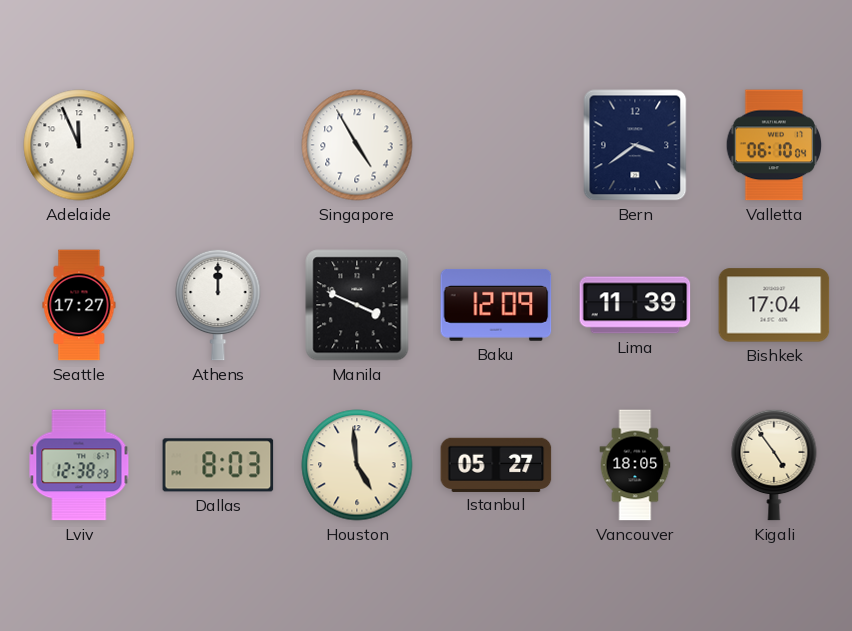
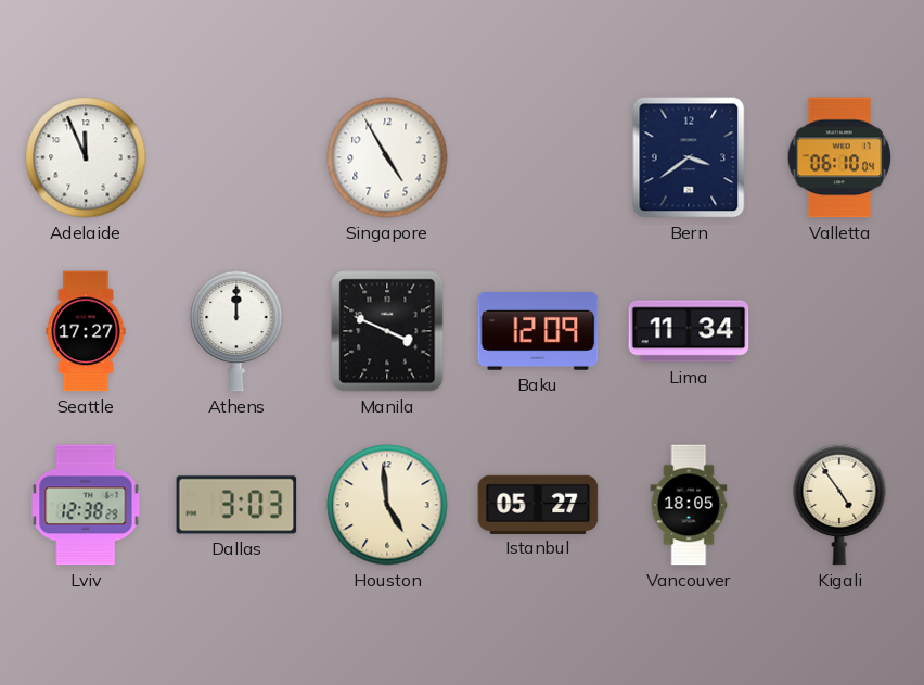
Lima: 11:39 -> 11:34 (689, 331)
Bishkek: 17:04 -> none (774, 305)
Dallas: 8:03 -> 3:03 (236, 505)
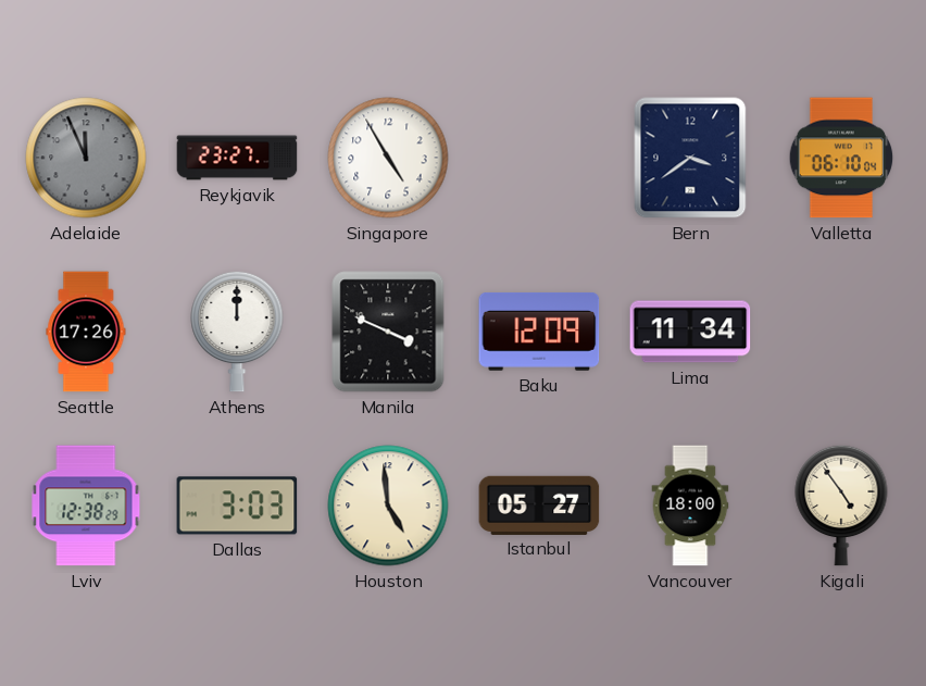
Adelaide dial: white -> grey (86, 158)
Reykjavik: none -> 23:27 (237, 158)
Seattle: 17:27 -> 17:26 (86, 332)
Vancouver: 18:05 -> 18:00 (690, 506)
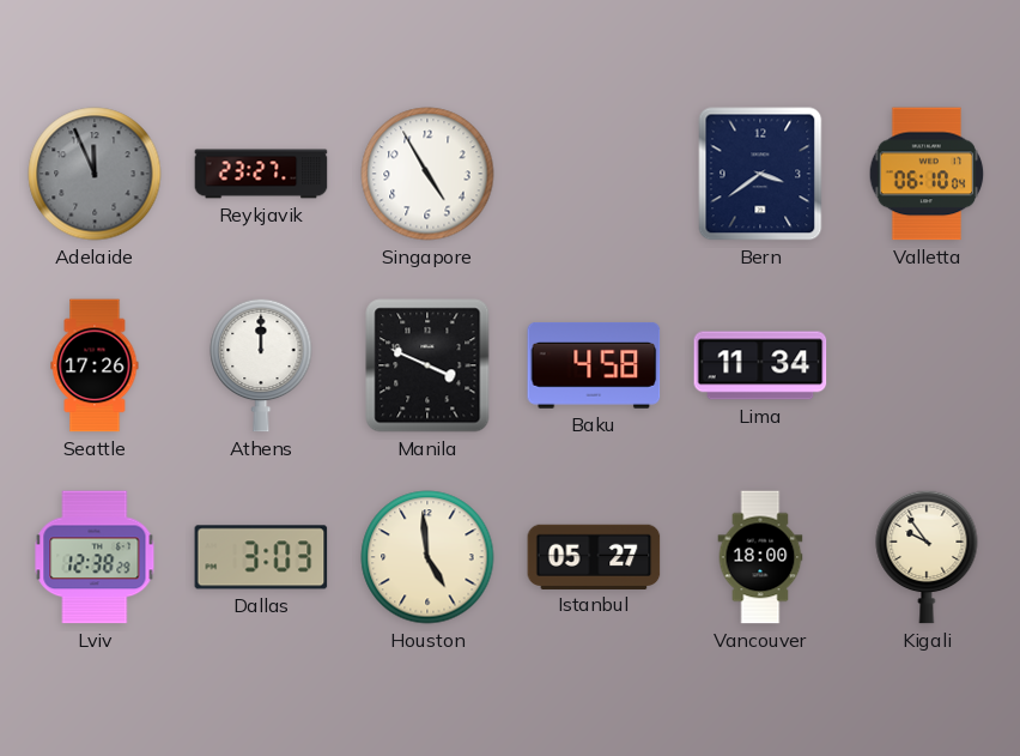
Baku: 12:09 -> 4:58 (594, 365)
Kigali: 4:54 -> 9:54 (927, 557)
